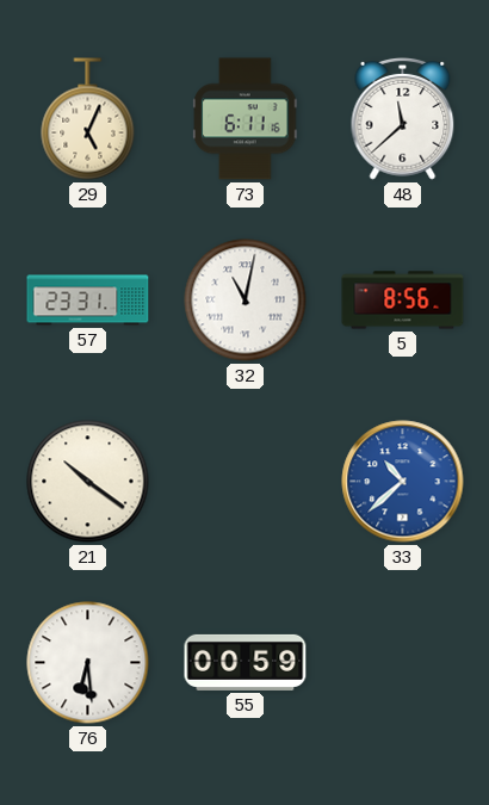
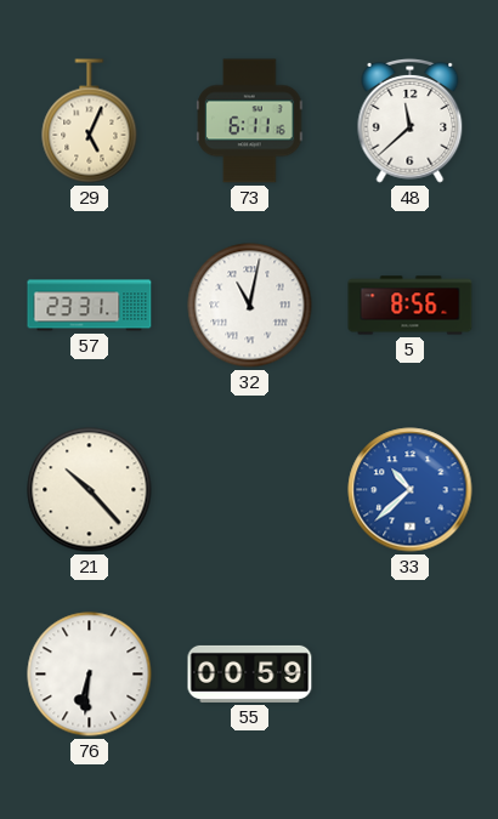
21: 10:21 -> 10:23 (90, 490)
76: 6:29 -> 6:31 (90, 675)
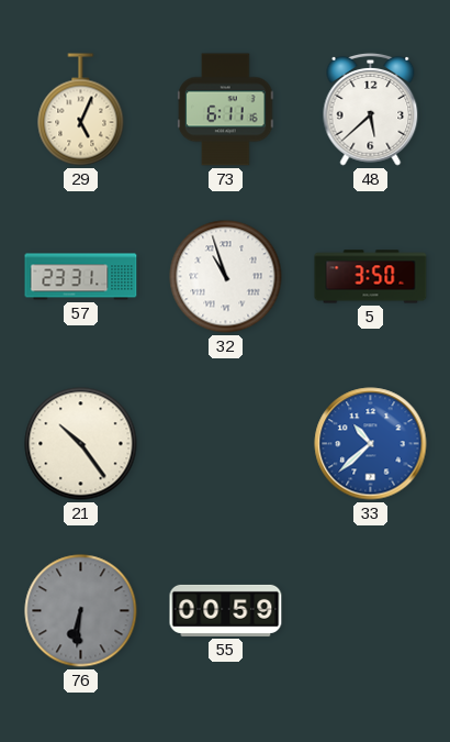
48: 11:38 -> 5:38 (371, 109)
32: 11:02 -> 10:57 (226, 277)
5: 8:56 -> 3:50 (371, 277)
21: 10:23 -> 10:24 (81, 444)
76 dial: white -> grey (81, 611)
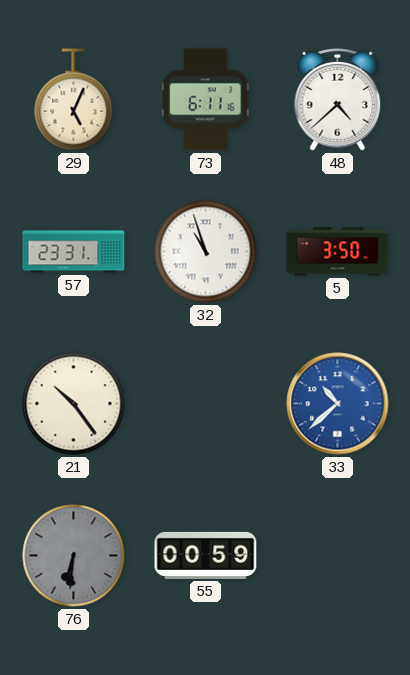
48: 5:38 -> 4:38 (338, 99)
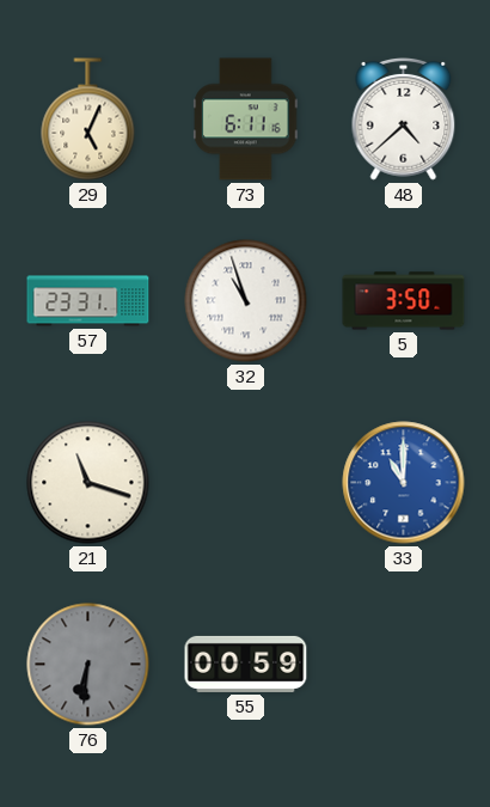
21: 10:24 -> 11:18 (88, 483)
33: 10:38 -> 11:00 (404, 483)
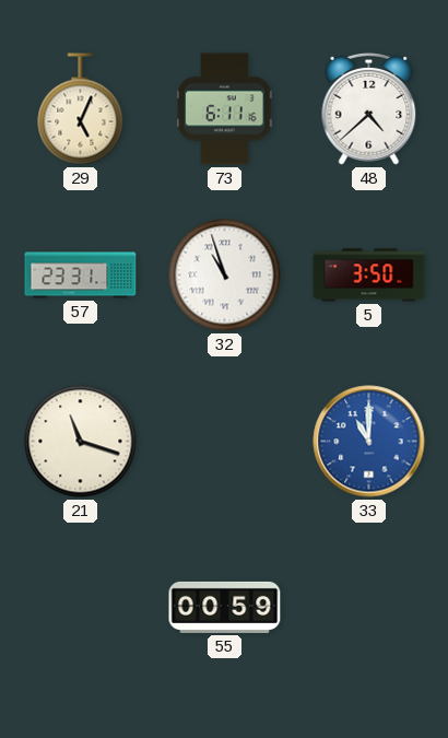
76: 6:31 -> none (88, 665)
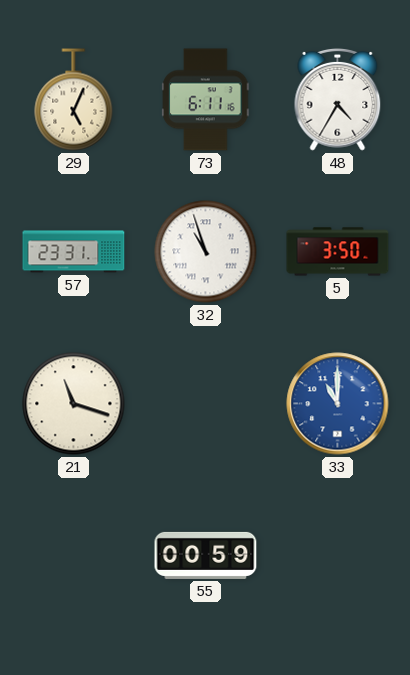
48: 4:38 -> 4:35 (338, 99)
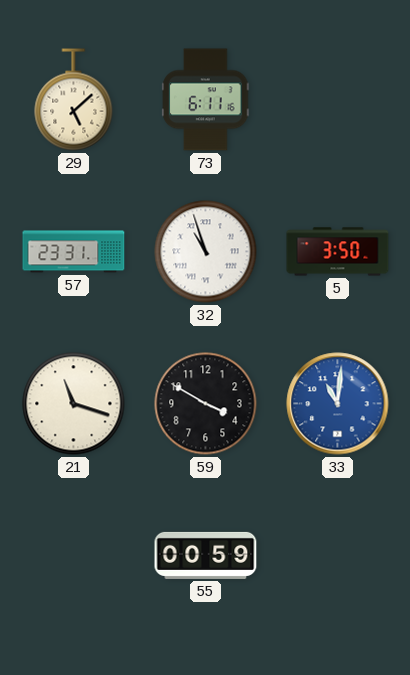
29: 5:04 -> 5:08 (74, 100)
48: 4:35 -> none (338, 99)
59: none -> 3:50 (206, 404)
33: 11:00 -> 11:01 (338, 404)
